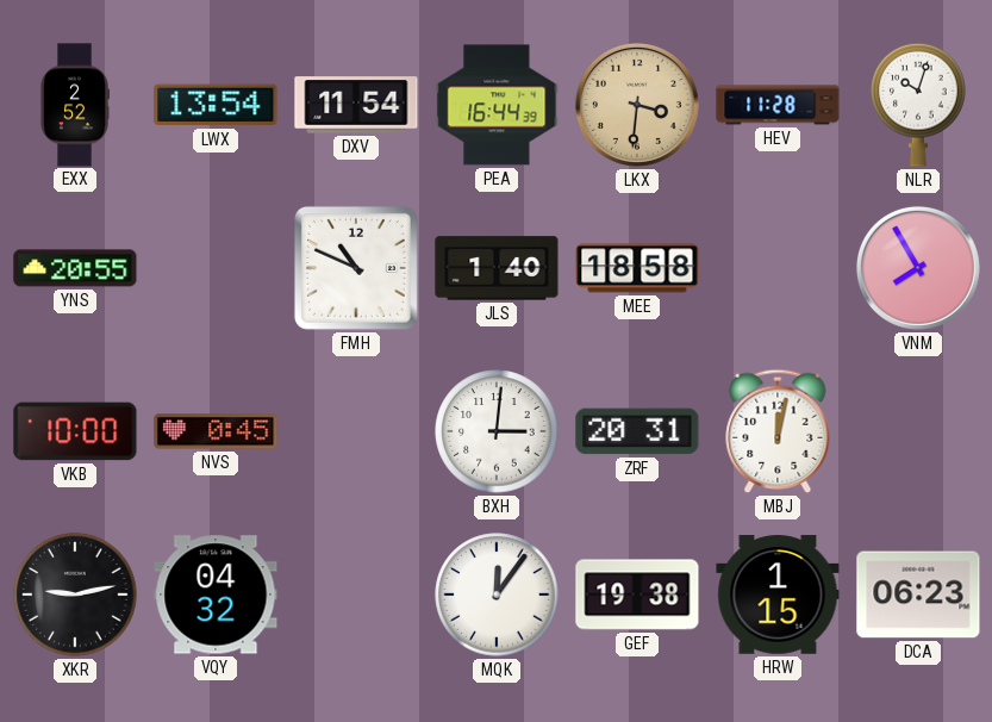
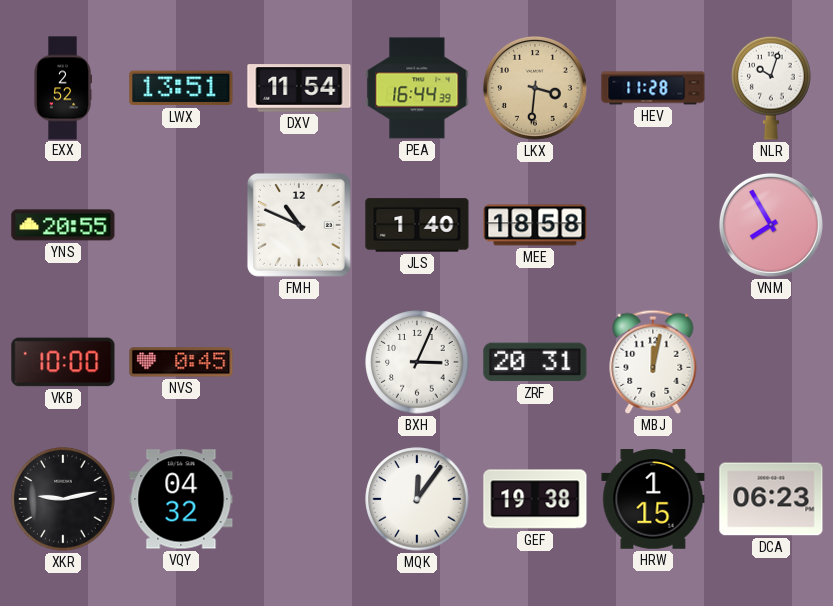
LWX: 13:54 -> 13:51 (181, 88)
BXH: 3:01 -> 3:04 (417, 362)
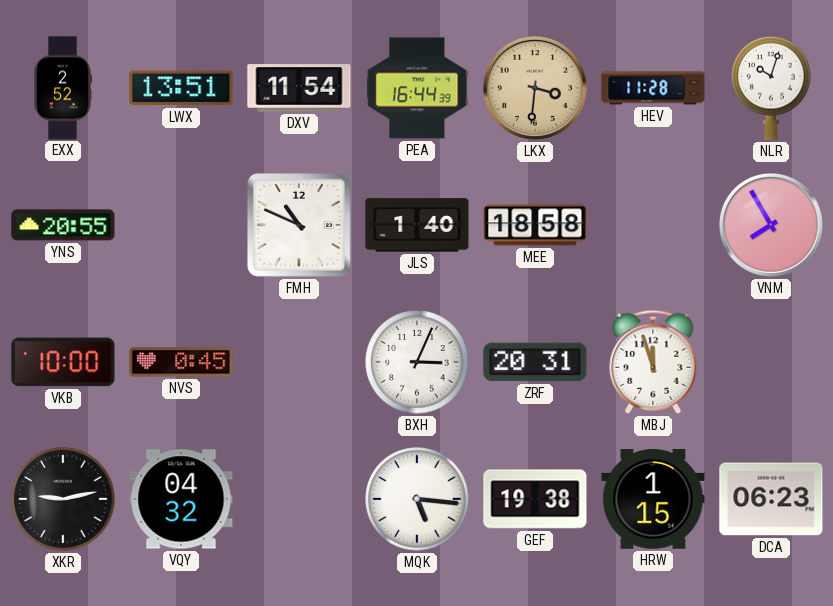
MBJ: 12:02 -> 11:57 (653, 362)
MQK: 12:06 -> 5:16 (417, 499)
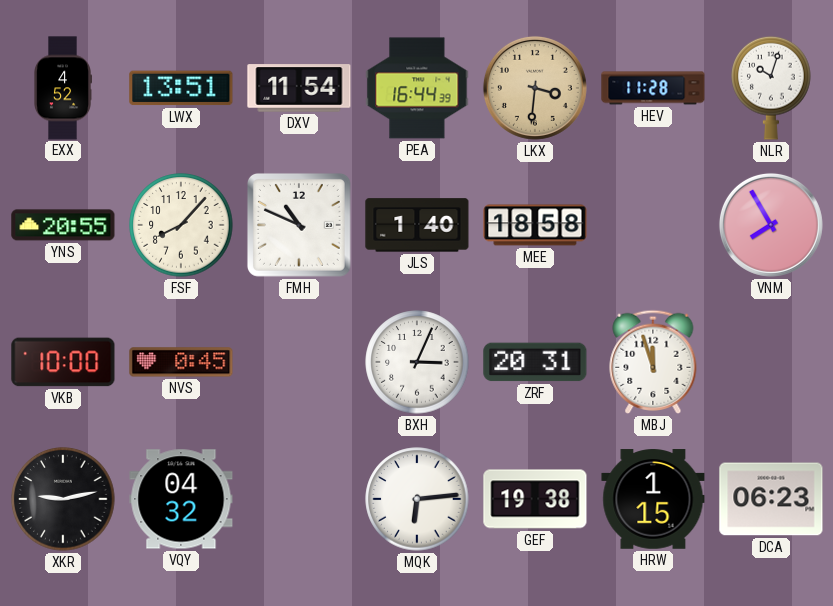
EXX: 2:52 -> 4:52 (63, 88)
FSF: none -> 8:07 (181, 225)
MQK: 5:16 -> 6:14 (417, 499)
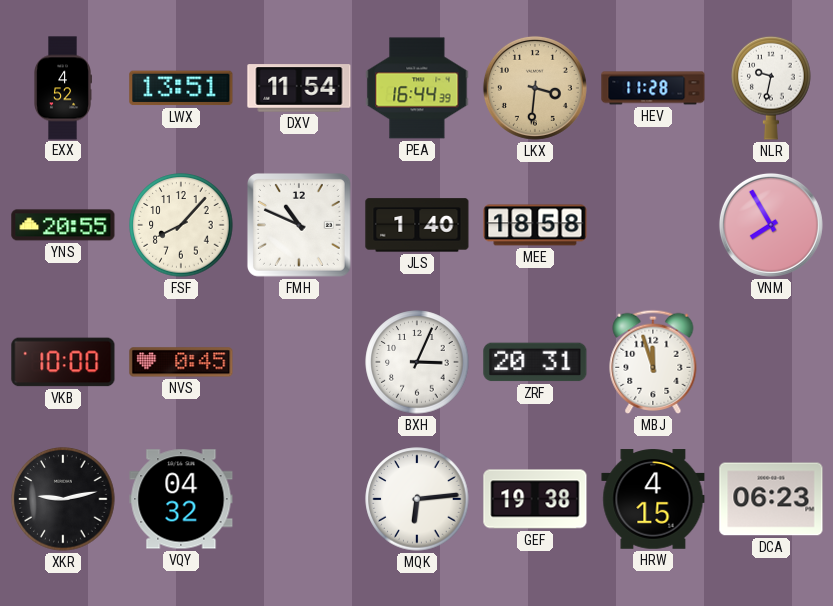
NLR: 10:03 -> 9:32 (771, 88)
HRW: 1:15 -> 4:15 (653, 499)
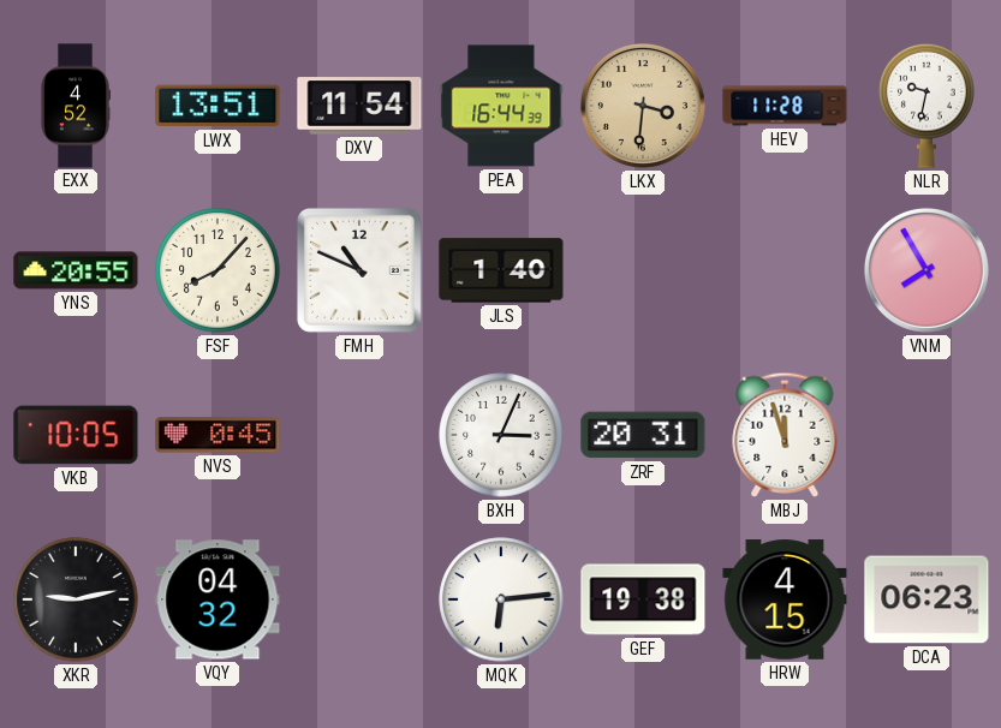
MEE: 18:58 -> none (535, 225)
VKB: 10:00 -> 10:05 (76, 435)
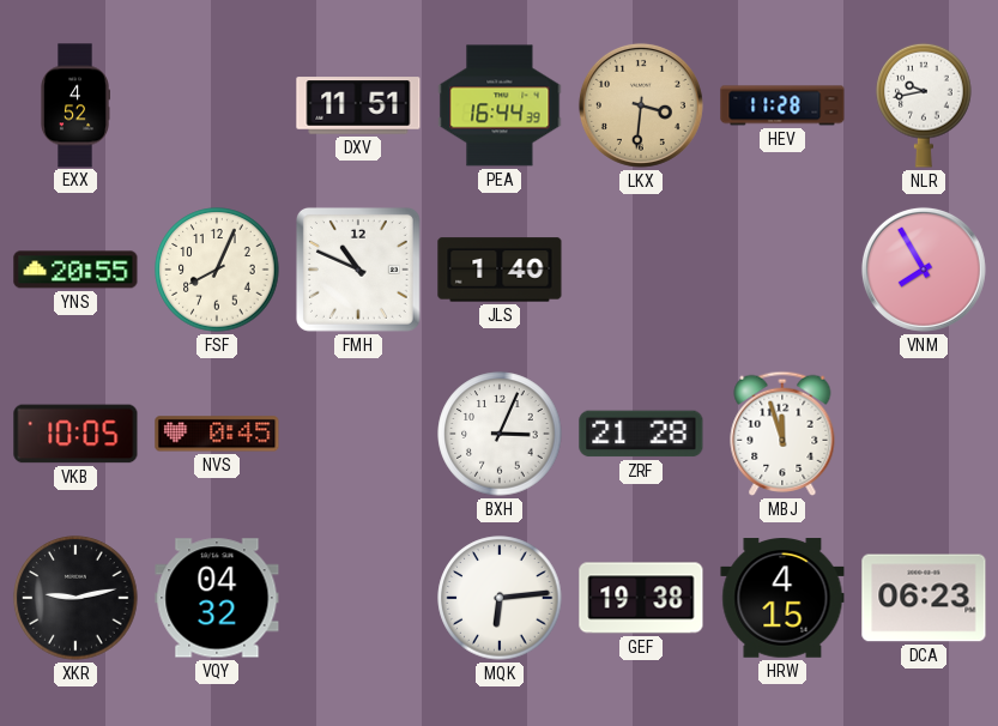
LWX: 13:51 -> none (218, 106)
DXV: 11:54 -> 11:51 (358, 105)
NLR: 9:32 -> 9:43 (924, 105)
FSF: 8:07 -> 8:04 (217, 270)
ZRF: 20:31 -> 21:28 (641, 434)
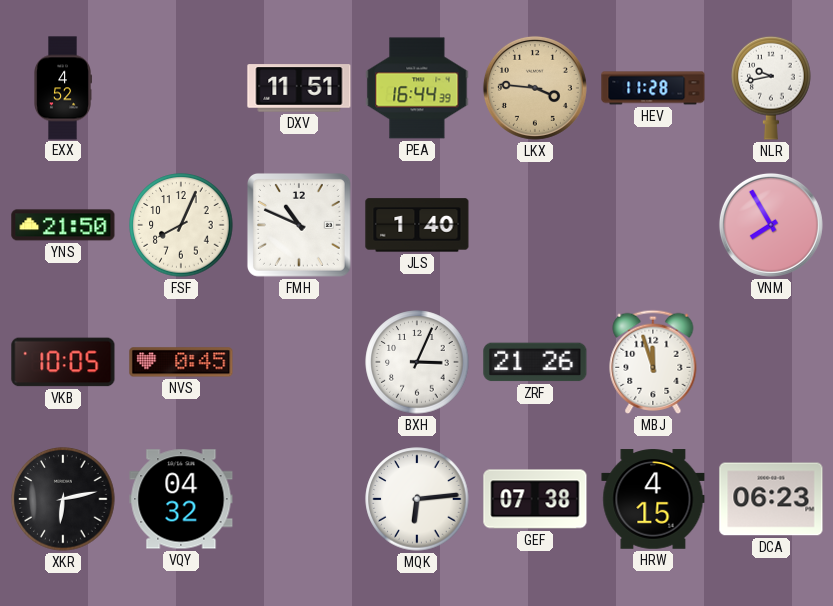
LKX: 3:31 -> 3:46 (535, 88)
YNS: 20:55 -> 21:50 (63, 225)
ZRF: 21:28 -> 21:26 (535, 362)
XKR: 9:13 -> 6:13 (63, 499)
GEF: 19:38 -> 07:38 (535, 499)
